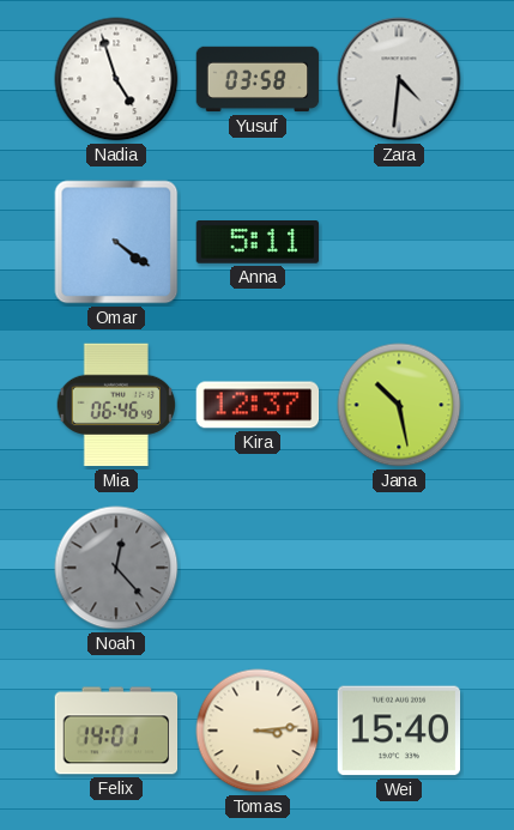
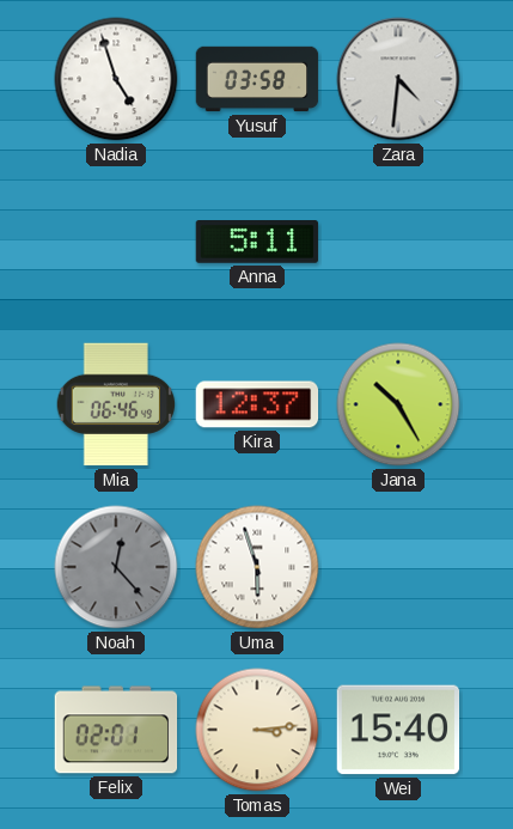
Omar: 4:21 -> none (116, 242)
Jana: 10:28 -> 10:25 (398, 404)
Uma: none -> 5:57 (257, 567)
Felix: 14:01 -> 02:01 (116, 730)
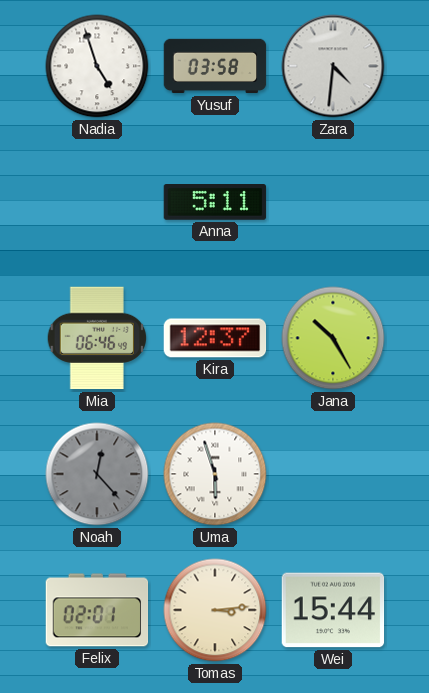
Wei: 15:40 -> 15:44 (333, 610)
